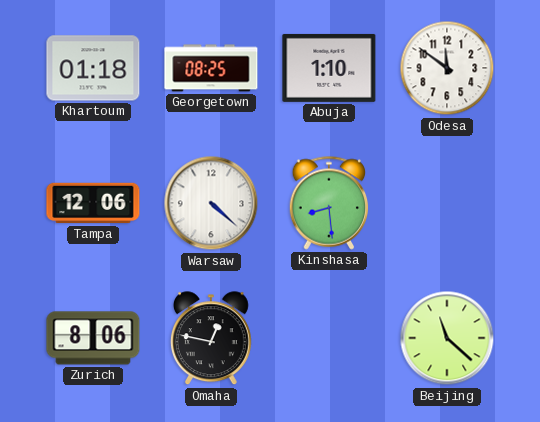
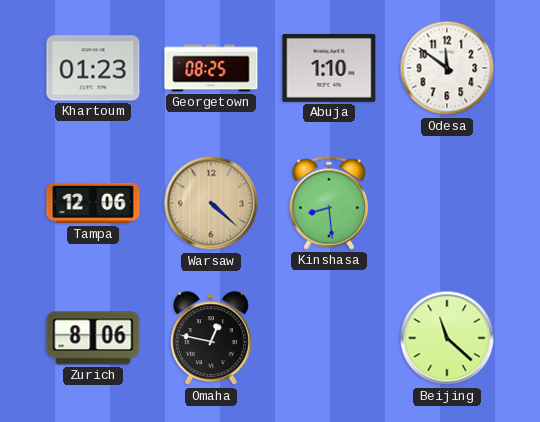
Khartoum: 01:18 -> 01:23 (93, 68)
Warsaw dial: white -> champagne (211, 203)
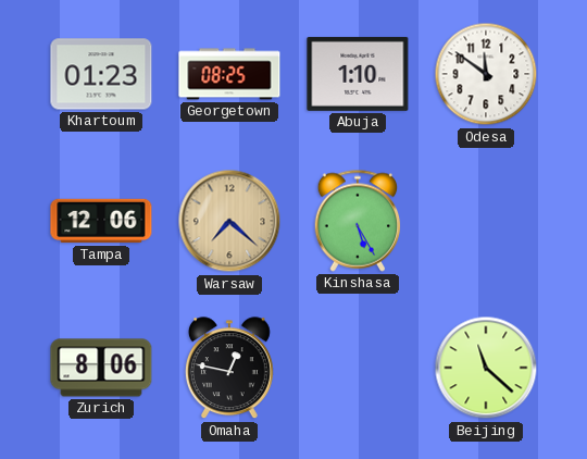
Warsaw: 4:22 -> 7:22 (229, 221)
Kinshasa: 8:29 -> 5:25 (358, 221)
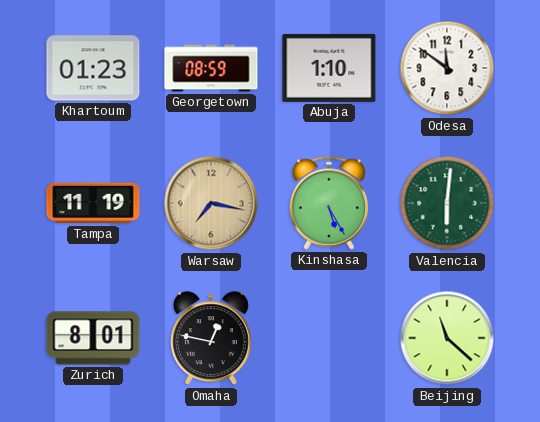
Georgetown: 08:25 -> 08:59 (211, 68)
Tampa: 12:06 -> 11:19 (93, 203)
Warsaw: 7:22 -> 7:17 (211, 203)
Valencia: none -> 6:01 (447, 203)
Zurich: 8:06 -> 8:01 (93, 338)
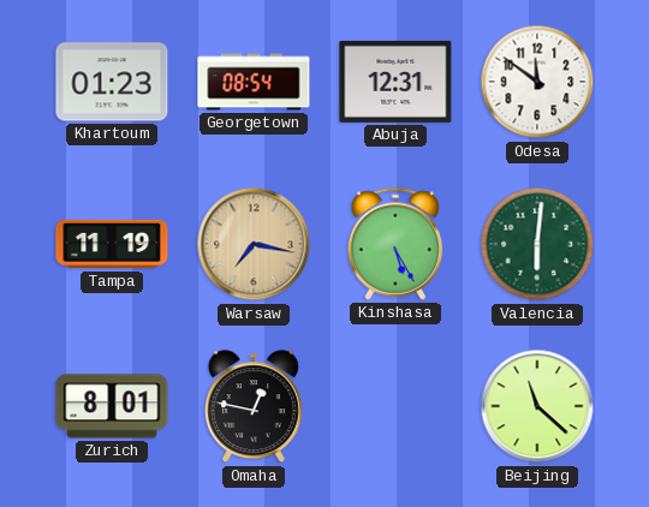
Georgetown: 08:59 -> 08:54 (254, 82)
Abuja: 1:10 -> 12:31 (395, 82)
